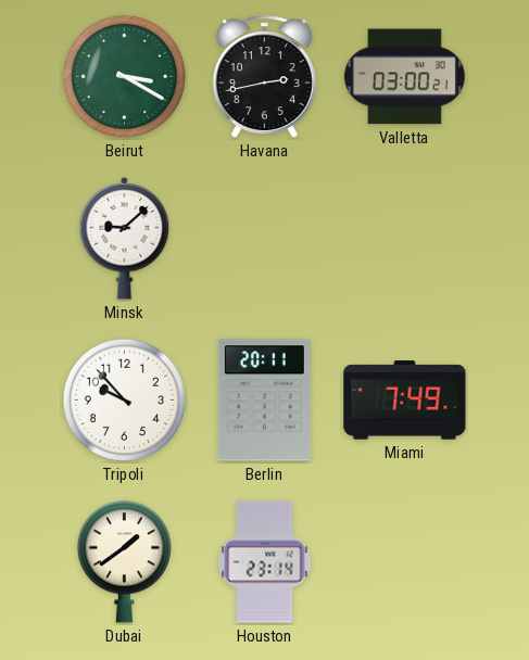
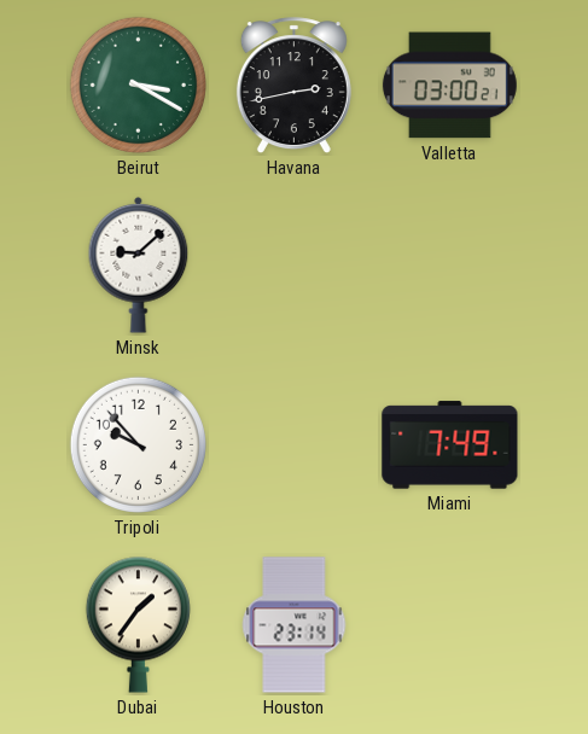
Berlin: 20:11 -> none (264, 401)
Dubai: 1:39 -> 1:36 (138, 624)
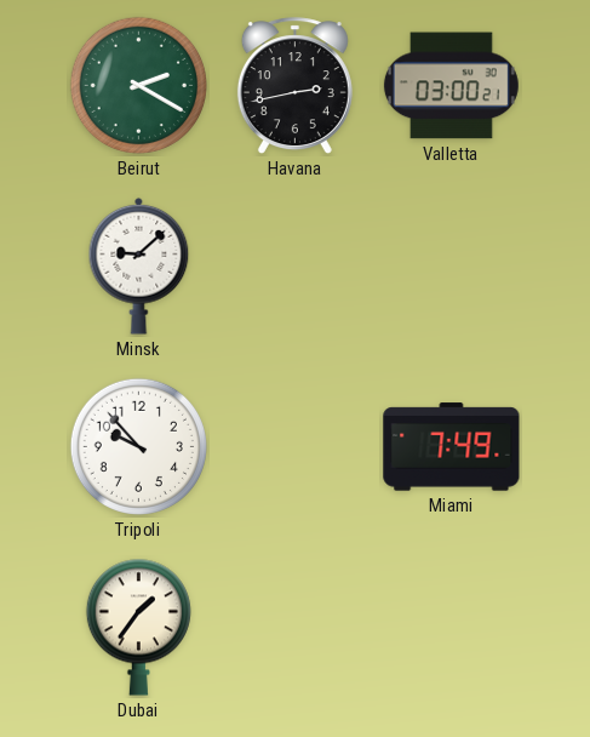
Beirut: 3:20 -> 2:20 (138, 85)
Houston: 23:14 -> none (295, 625)
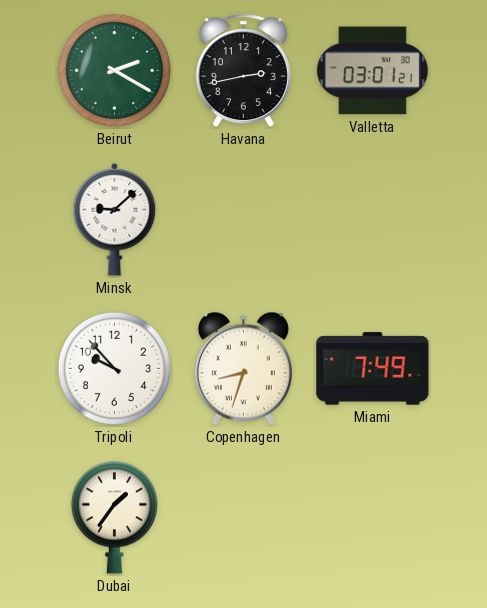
Valletta: 03:00 -> 03:01 (372, 71)
Copenhagen: none -> 8:33 (243, 369)
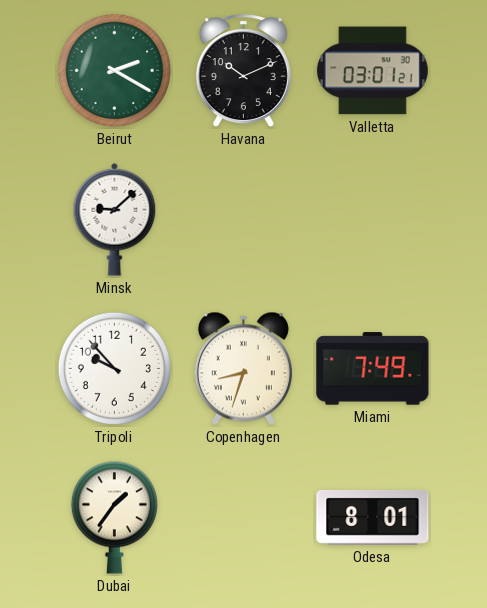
Havana: 2:43 -> 10:11 (243, 71)
Odesa: none -> 8:01 (373, 517)
